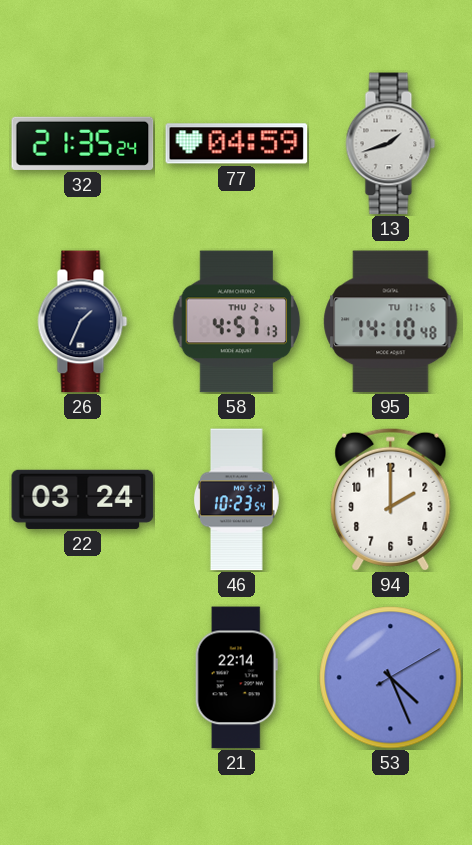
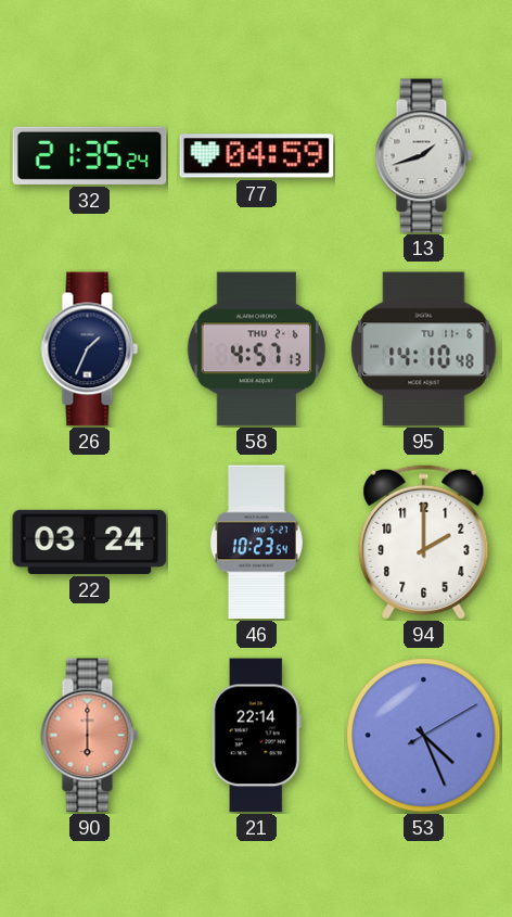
90: none -> 6:00 (90, 736)
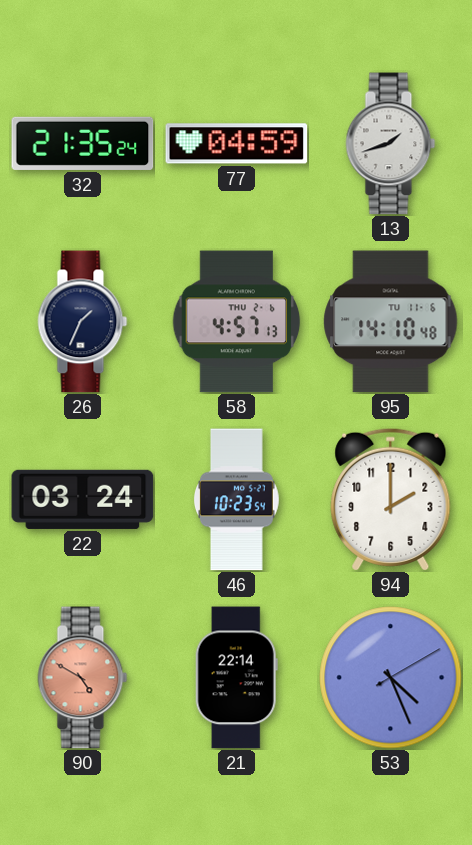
90: 6:00 -> 4:50 (83, 678)
